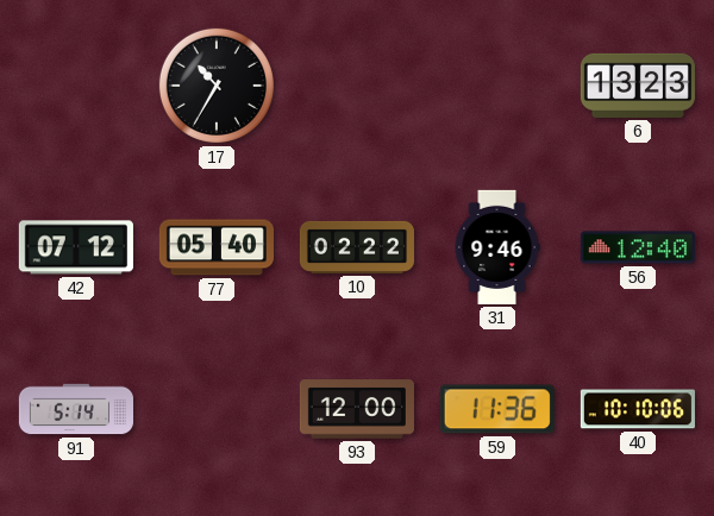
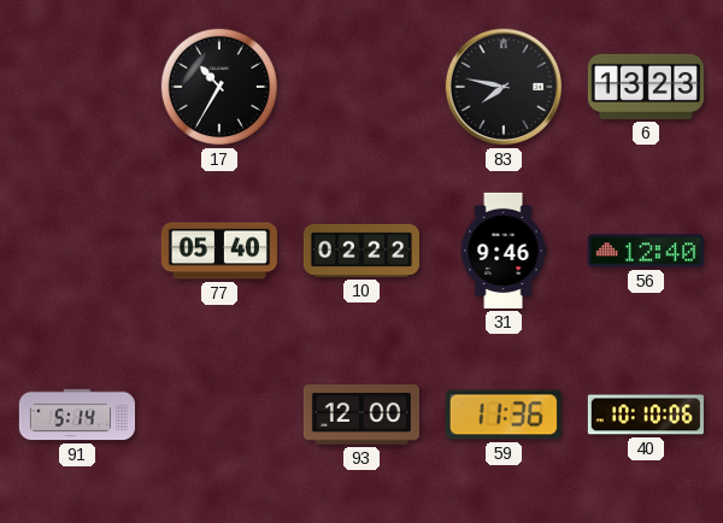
83: none -> 7:47 (504, 87)
42: 07:12 -> none (76, 247)
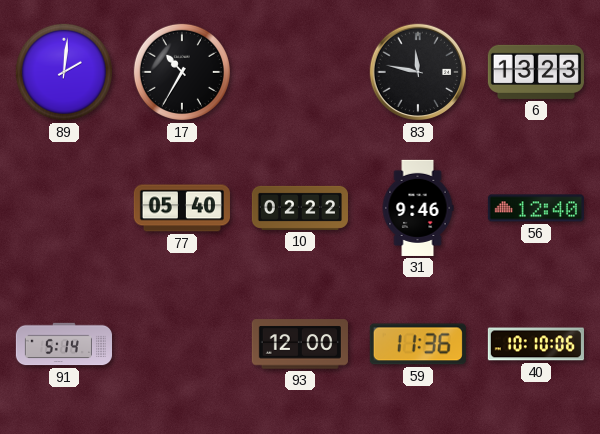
89: none -> 2:01 (64, 72)
83: 7:47 -> 11:47 (418, 72)
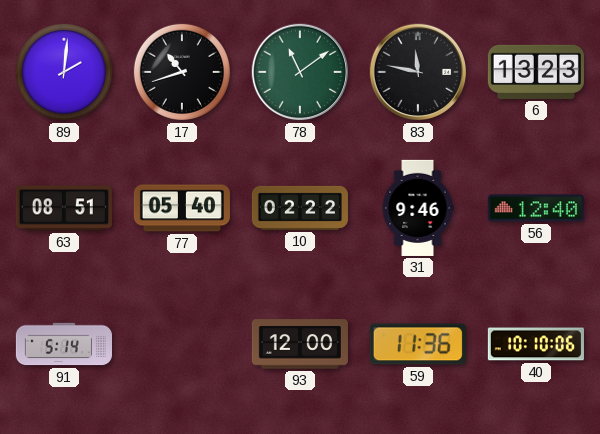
17: 10:35 -> 10:42 (182, 72)
78: none -> 11:09 (300, 72)
63: none -> 08:51 (64, 208)
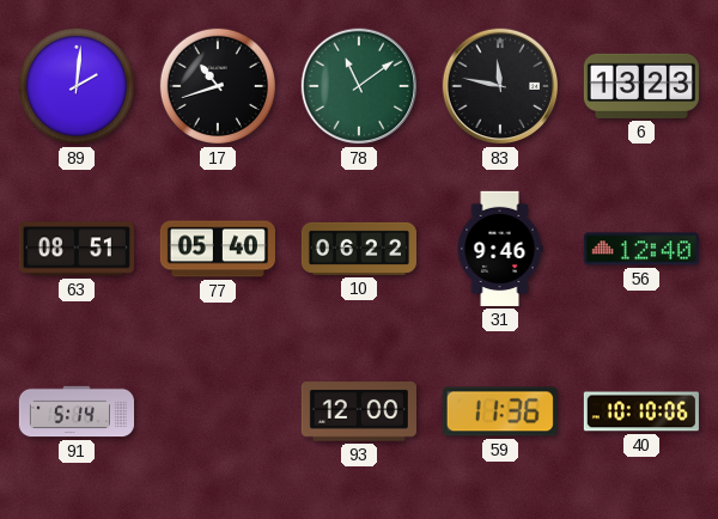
10: 02:22 -> 06:22 (359, 249)
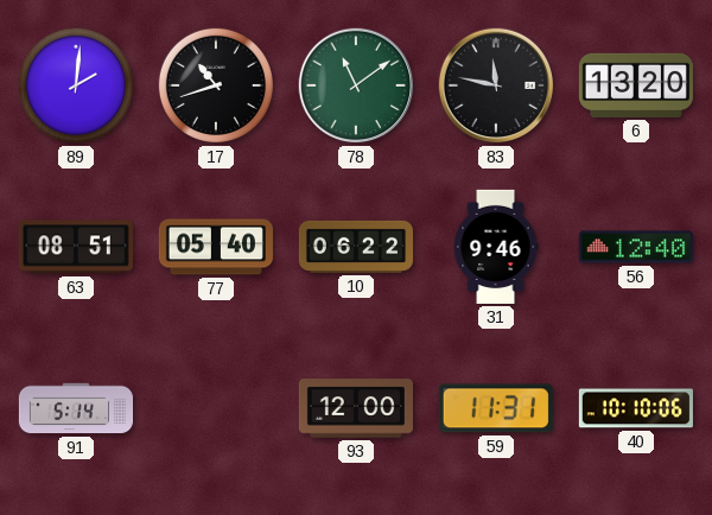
6: 13:23 -> 13:20 (636, 85)
59: 11:36 -> 11:31 (496, 408)
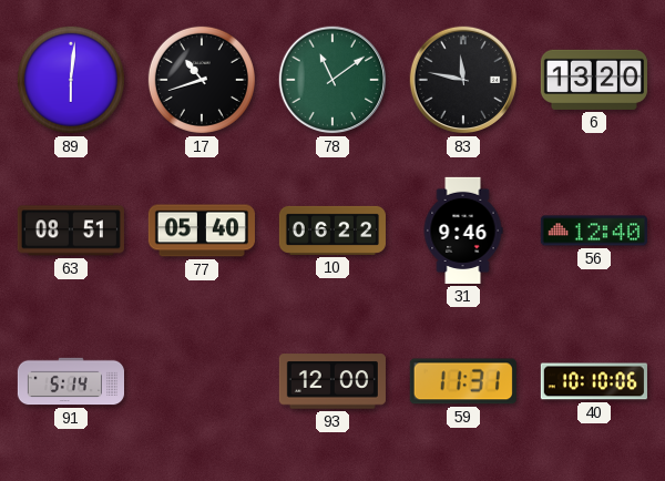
89: 2:01 -> 6:01 (71, 80)
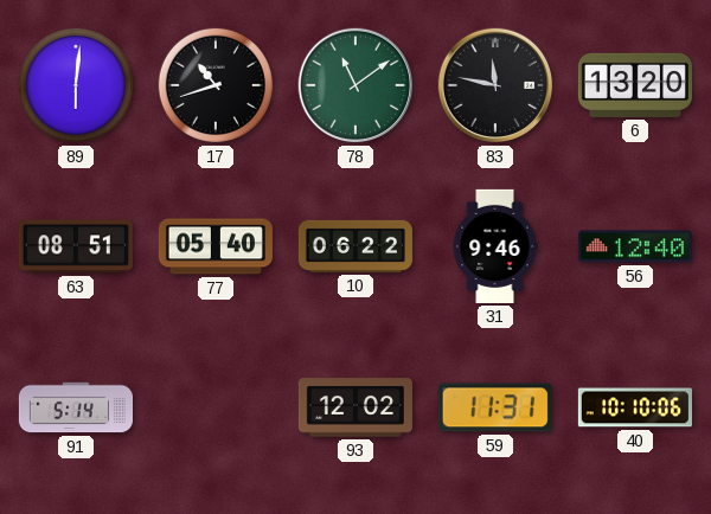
93: 12:00 -> 12:02 (355, 407)
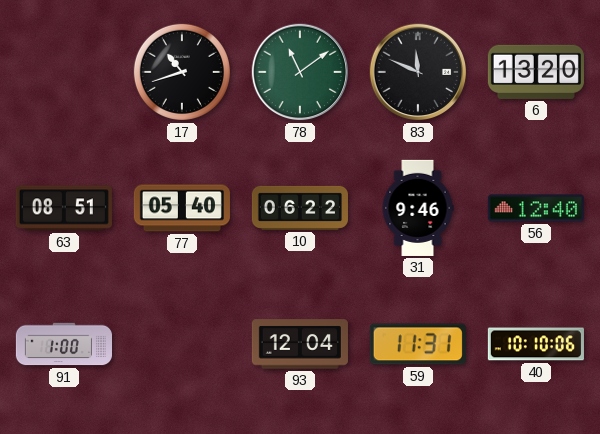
89: 6:01 -> none (76, 85)
83: 11:47 -> 11:49 (418, 72)
91: 5:14 -> 1:00 (63, 344)
93: 12:02 -> 12:04 (300, 344)
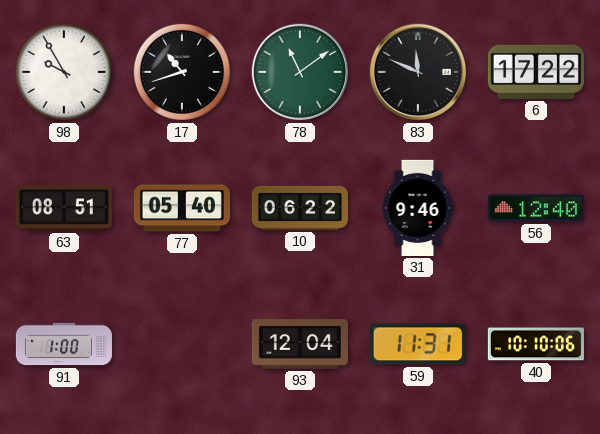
98: none -> 9:55 (64, 72)
6: 13:20 -> 17:22 (536, 72)
